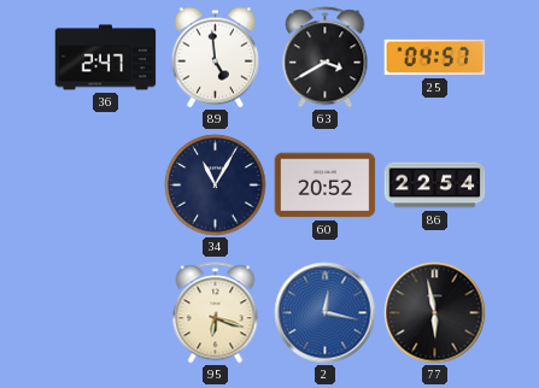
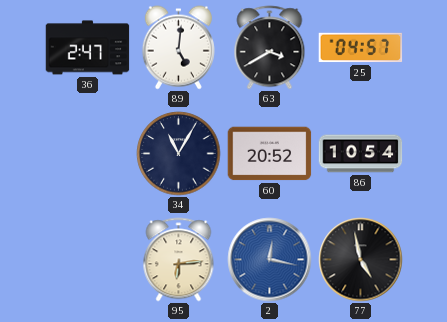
89: 4:59 -> 5:01 (178, 48)
86: 22:54 -> 10:54 (361, 154)
95: 6:18 -> 6:14 (179, 260)
77: 5:58 -> 4:58 (361, 260)
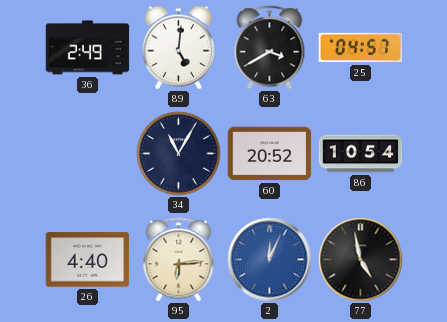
36: 2:47 -> 2:49 (88, 48)
26: none -> 4:40 (88, 260)
2: 12:17 -> 12:04 (270, 260)
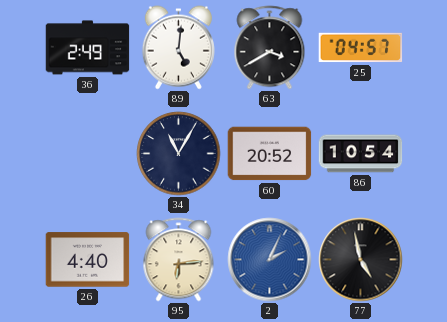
2: 12:04 -> 2:04 (270, 260)
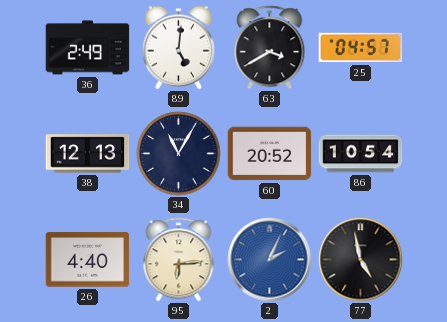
38: none -> 12:13 (88, 154)
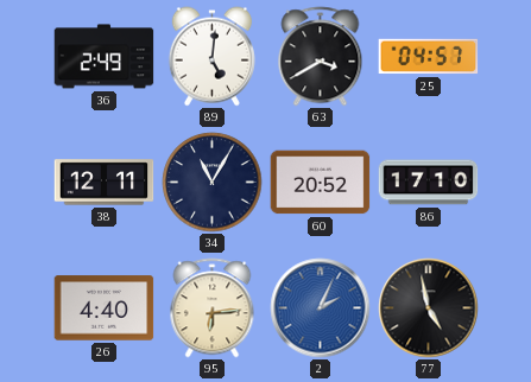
38: 12:13 -> 12:11 (105, 183)
86: 10:54 -> 17:10 (429, 183)
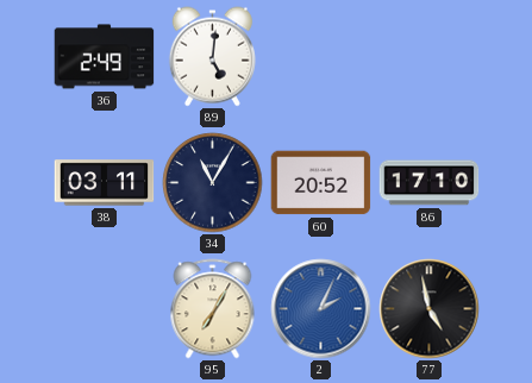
63: 3:40 -> none (321, 57)
25: 04:57 -> none (429, 57)
38: 12:11 -> 03:11 (105, 183)
26: 4:40 -> none (105, 308)
95: 6:14 -> 7:05 (213, 309)
